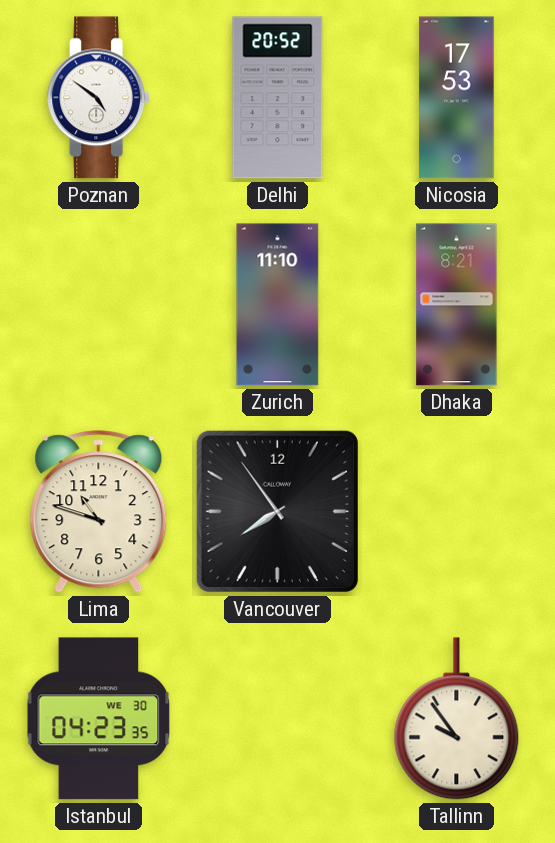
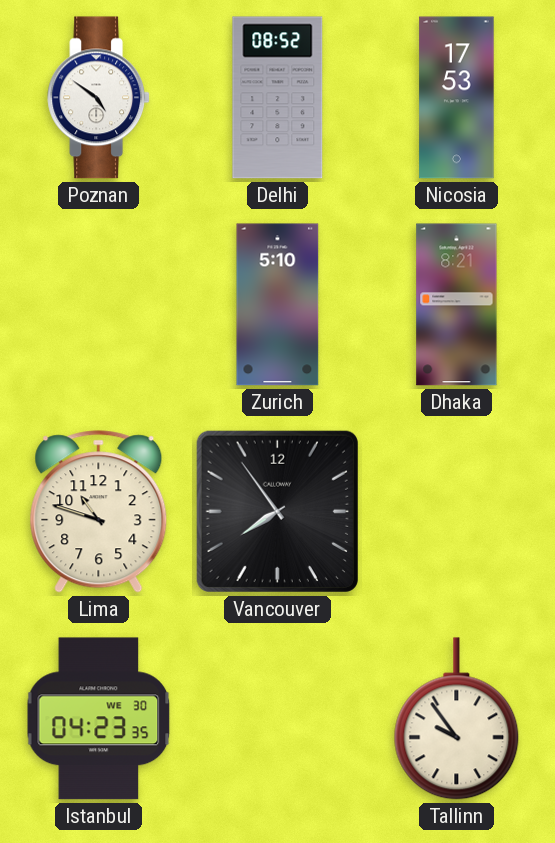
Delhi: 20:52 -> 08:52 (278, 98)
Zurich: 11:10 -> 5:10 (278, 305)
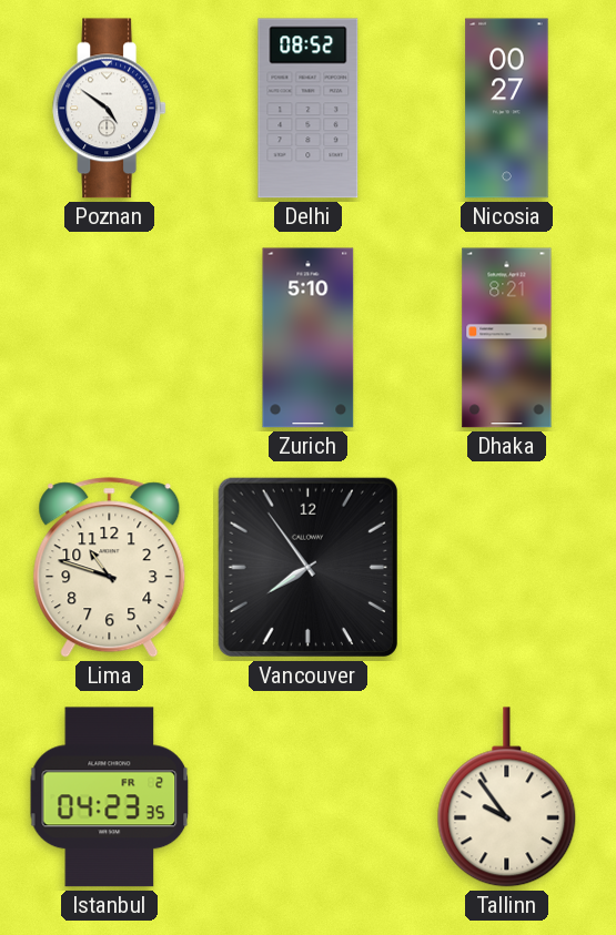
Nicosia: 17:53 -> 00:27 (507, 109)
Istanbul date: WE 30 -> FR 2 (110, 797)
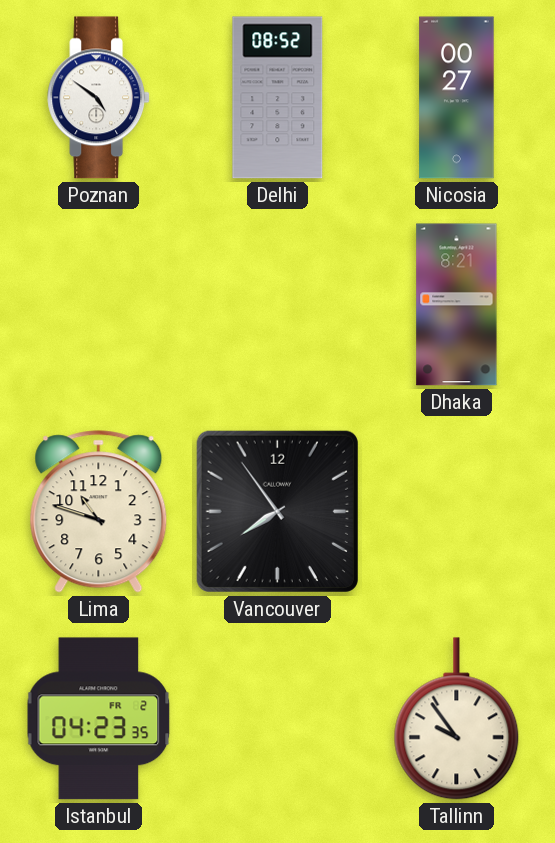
Zurich: 5:10 -> none (309, 338)
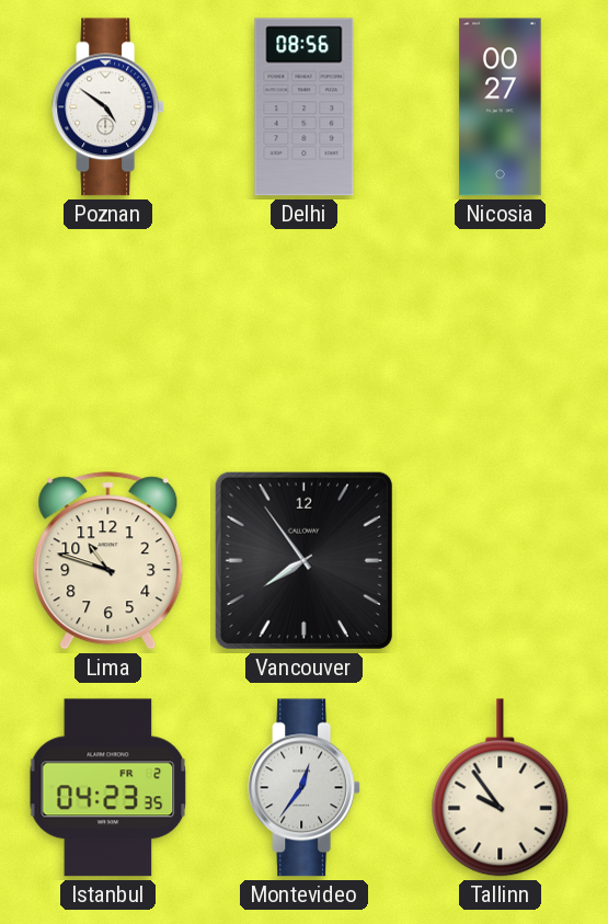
Delhi: 08:52 -> 08:56 (305, 107)
Dhaka: 8:21 -> none (457, 305)
Montevideo: none -> 12:36 (305, 788)
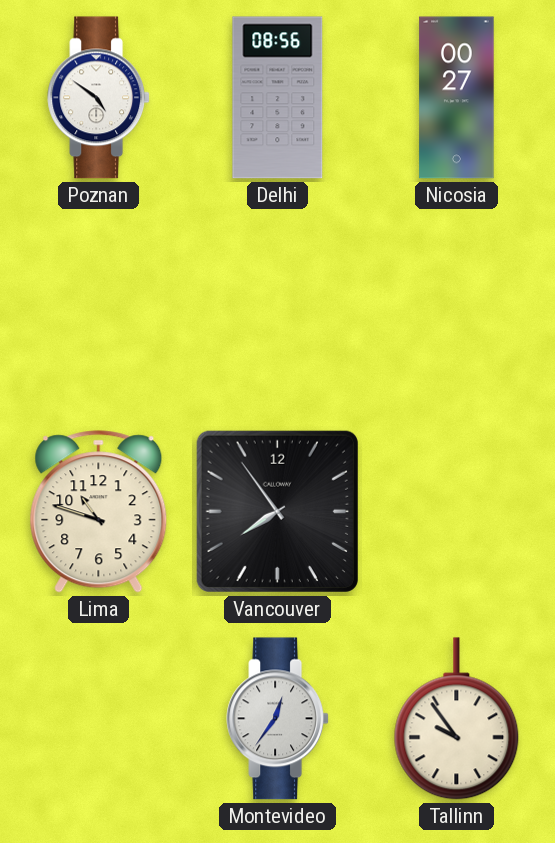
Istanbul: 04:23 -> none (108, 788)
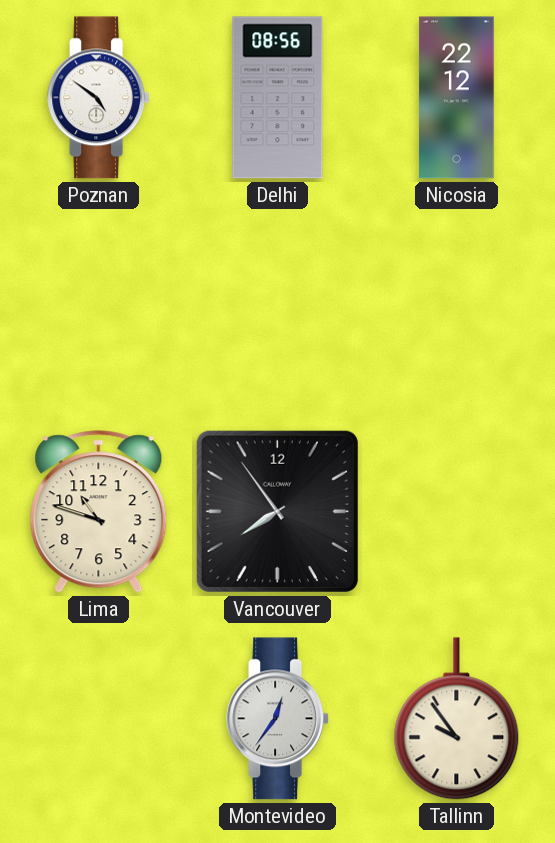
Nicosia: 00:27 -> 22:12 (457, 98)
